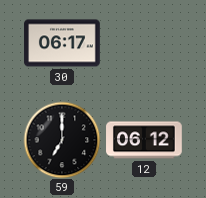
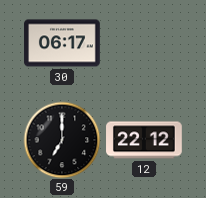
12: 06:12 -> 22:12 (144, 140)
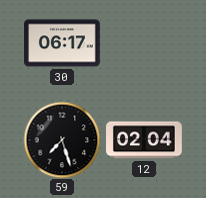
59: 7:00 -> 7:27 (62, 140)
12: 22:12 -> 02:04 (144, 140)
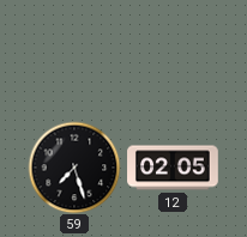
30: 06:17 -> none (62, 43)
12: 02:04 -> 02:05 (173, 168)
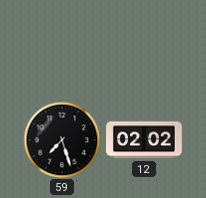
12: 02:05 -> 02:02 (144, 140)
